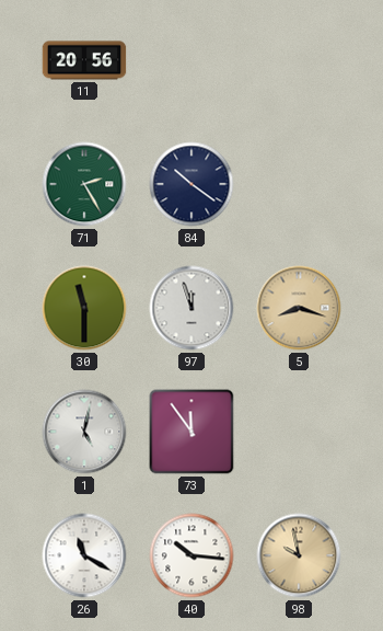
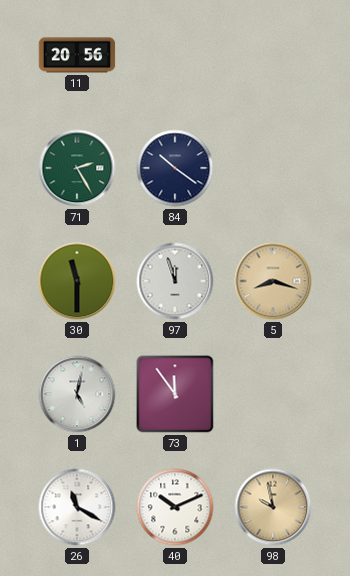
40: 10:16 -> 10:11 (175, 507)
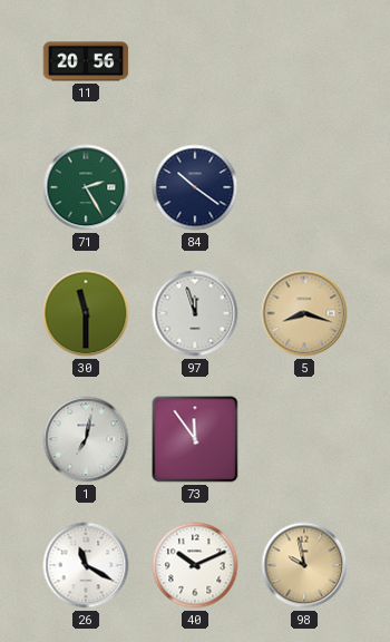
1: 5:02 -> 7:02 (86, 439)
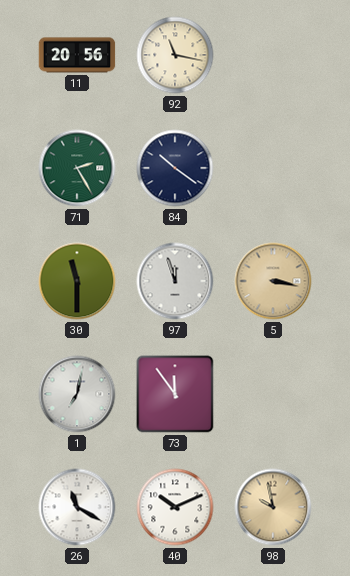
92: none -> 11:17 (175, 55)
5: 8:18 -> 3:17 (273, 281)
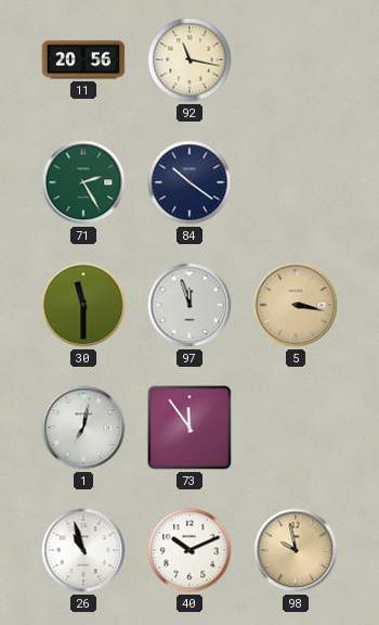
26: 11:20 -> 10:57 (83, 550)
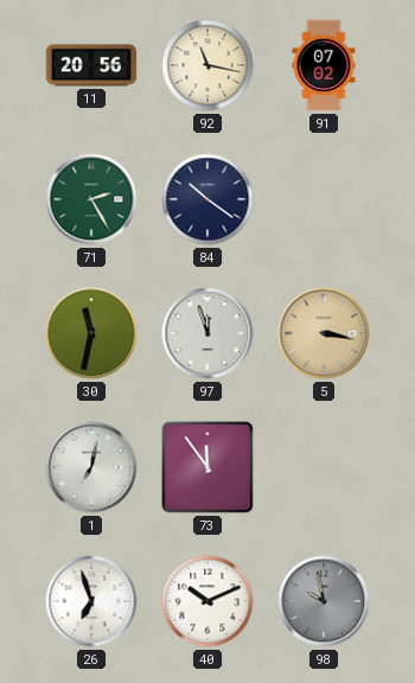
91: none -> 07:02 (324, 65)
30: 11:30 -> 11:32 (91, 333)
26: 10:57 -> 6:57 (91, 601)
98 dial: champagne -> grey (324, 601)
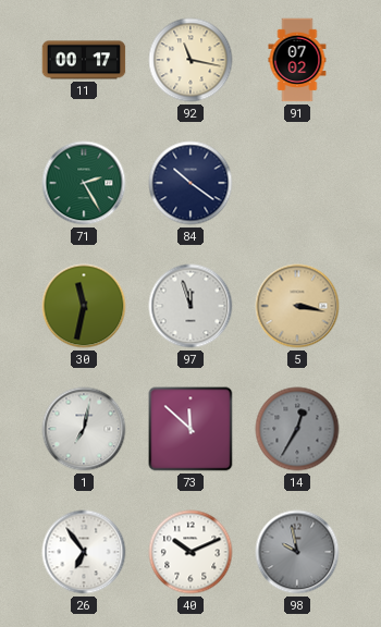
11: 20:56 -> 00:17 (84, 60)
73: 11:54 -> 11:52 (190, 429)
14: none -> 12:35 (297, 429)
26: 6:57 -> 6:54 (84, 552)
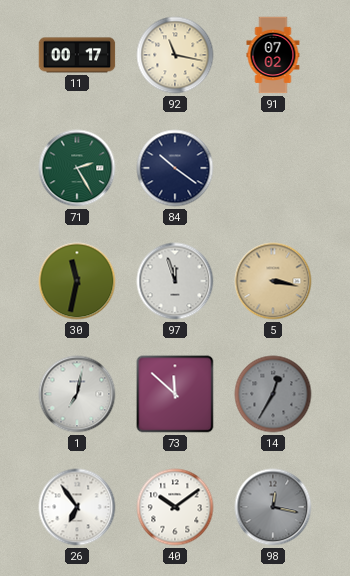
40: 10:11 -> 10:09 (175, 507)
98: 9:58 -> 12:17 (273, 507)
